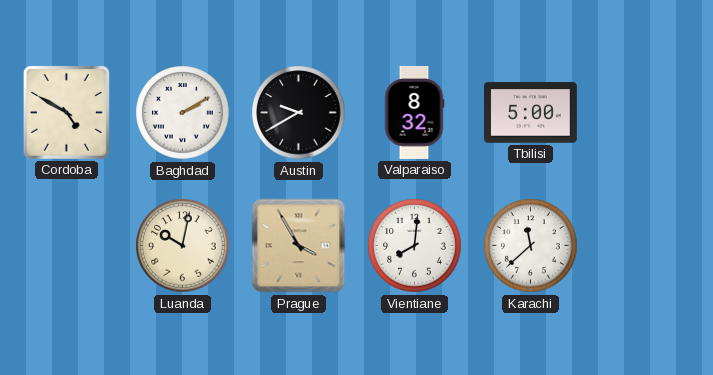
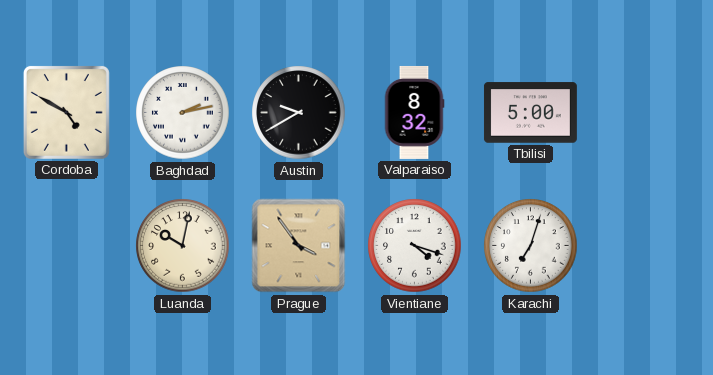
Baghdad: 2:10 -> 2:13 (183, 113)
Prague: 3:55 -> 3:54 (299, 246)
Vientiane: 8:01 -> 4:18 (415, 246)
Karachi: 11:38 -> 7:03 (531, 246)
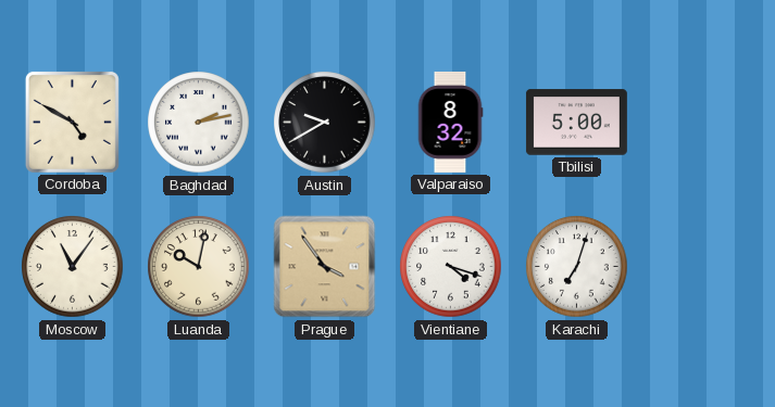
Moscow: none -> 11:06 (73, 267)
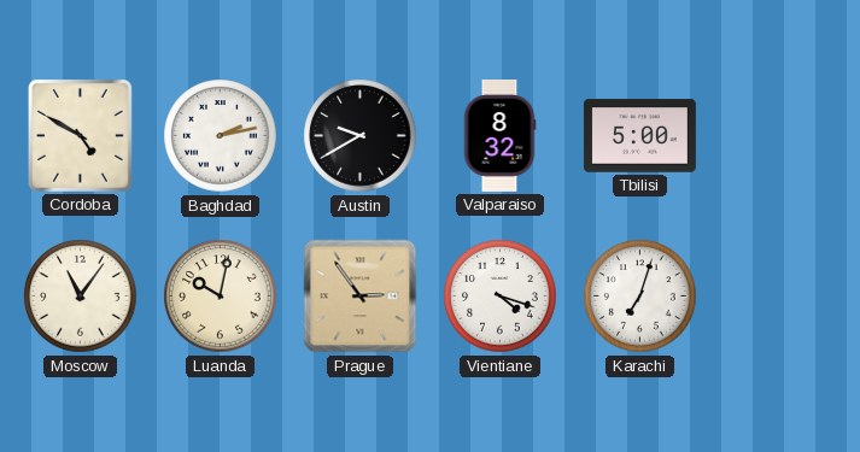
Prague: 3:54 -> 2:54 (361, 297)
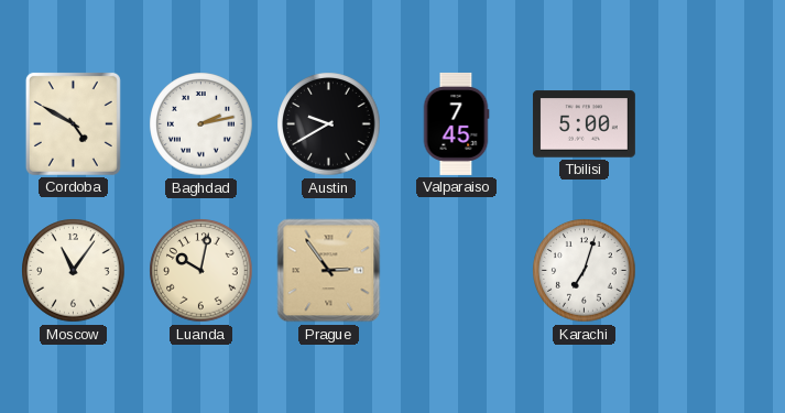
Valparaiso: 8:32 -> 7:45 (456, 123)
Vientiane: 4:18 -> none (501, 297)
